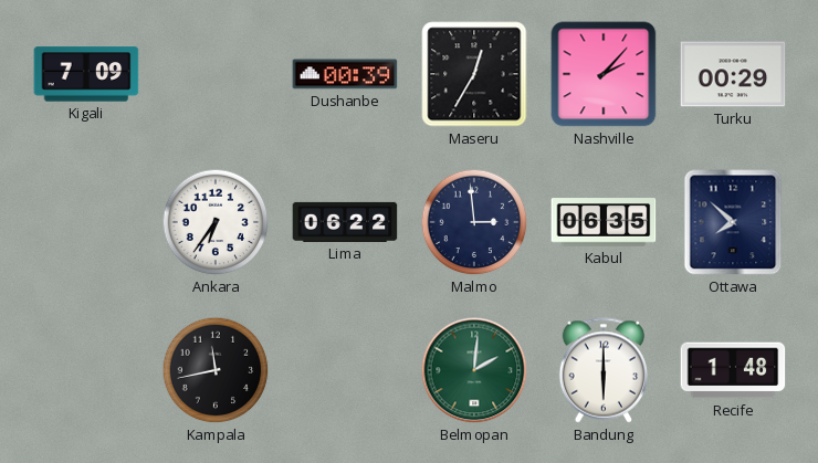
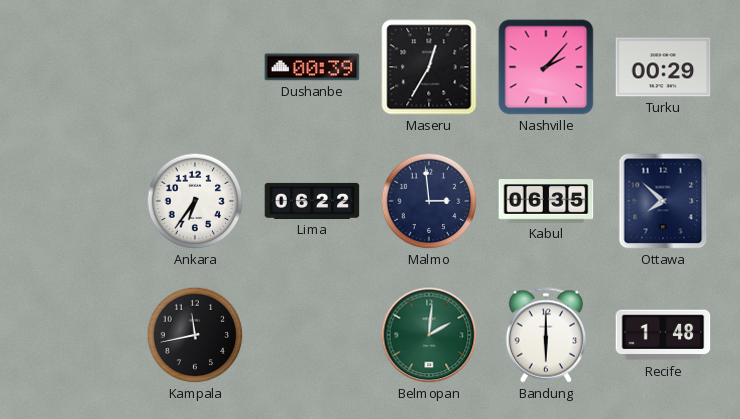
Kigali: 7:09 -> none (86, 74)
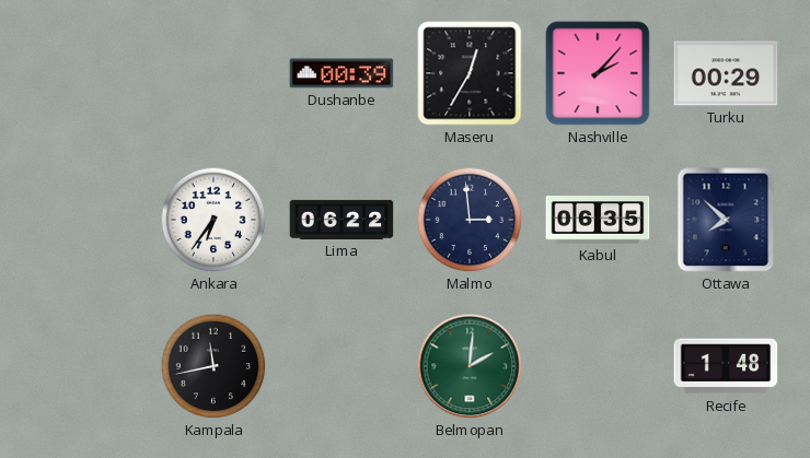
Bandung: 6:00 -> none (545, 335)
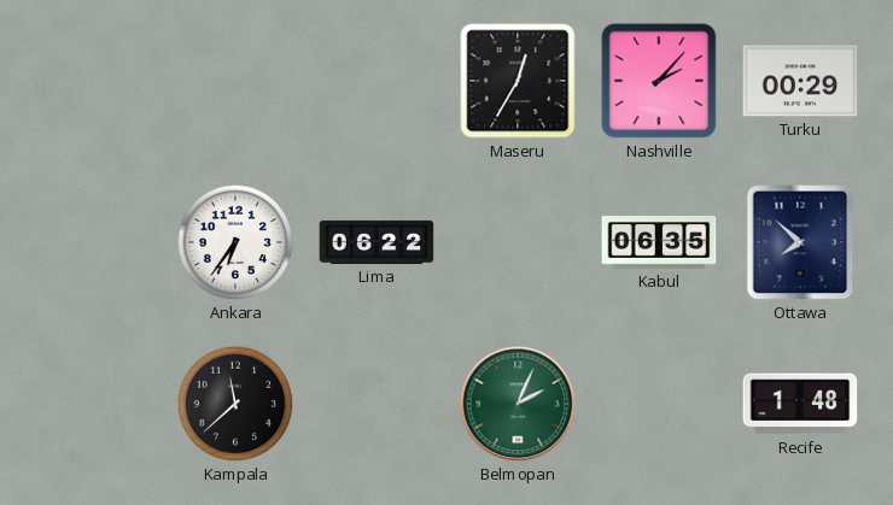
Dushanbe: 00:39 -> none (342, 73)
Malmo: 2:59 -> none (470, 220)
Kampala: 11:43 -> 11:38 (235, 404)
Belmopan: 2:01 -> 2:04 (518, 404)
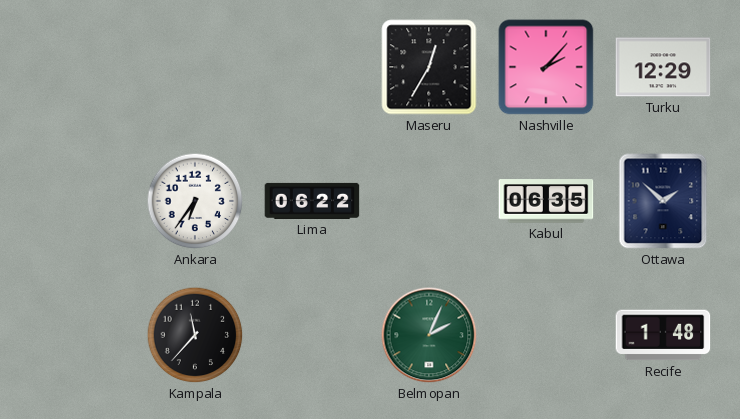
Turku: 00:29 -> 12:29 (663, 67)
Ottawa: 7:52 -> 1:52 (663, 201)
Kampala: 11:38 -> 11:37 (195, 335)
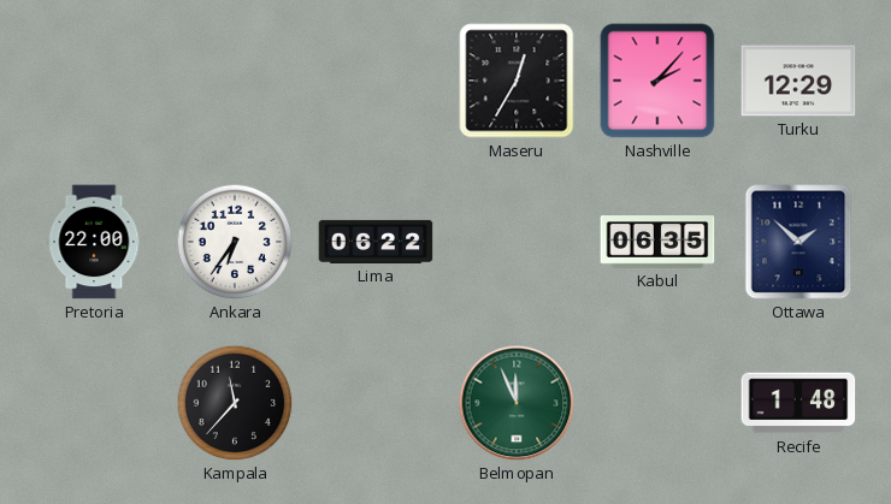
Pretoria: none -> 22:00 (94, 242)
Belmopan: 2:04 -> 11:56 (517, 403)
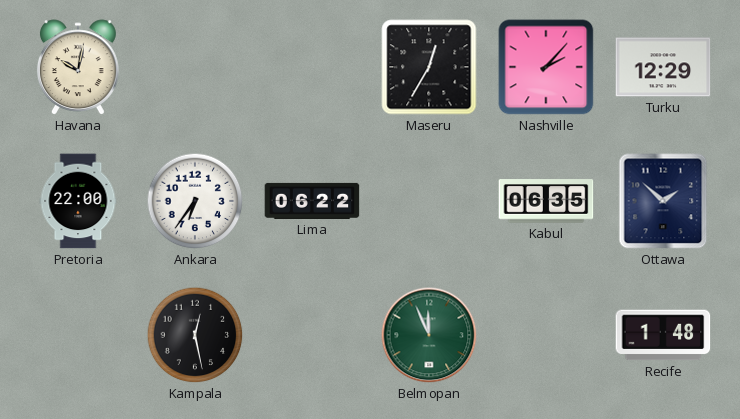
Havana: none -> 10:02 (78, 68)
Kampala: 11:37 -> 12:28 (195, 335)
